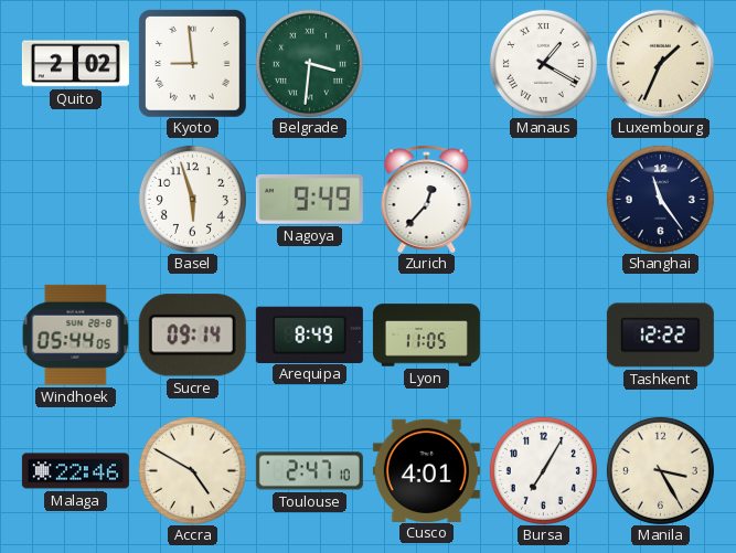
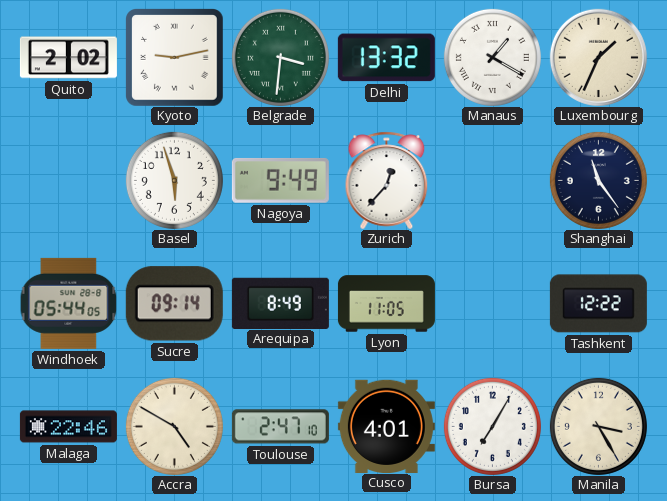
Kyoto: 8:59 -> 9:13 (175, 58)
Delhi: none -> 13:32 (386, 58)
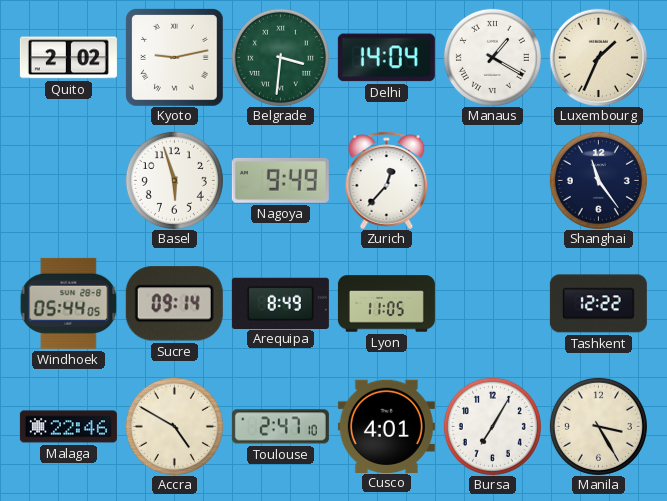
Delhi: 13:32 -> 14:04 (386, 58)
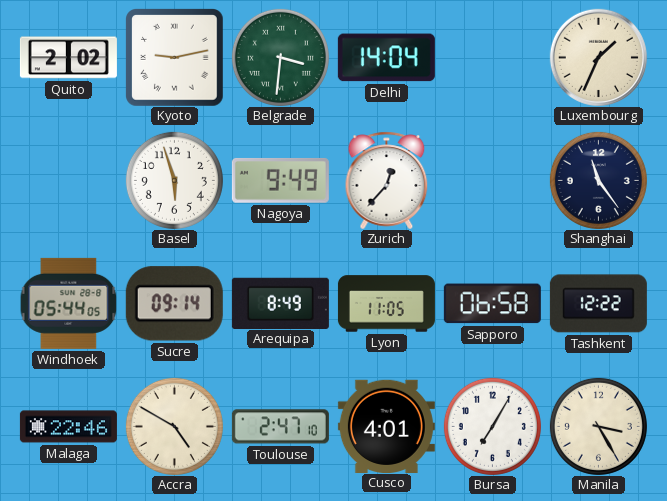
Manaus: 1:20 -> none (492, 57)
Sapporo: none -> 06:58 (492, 304)
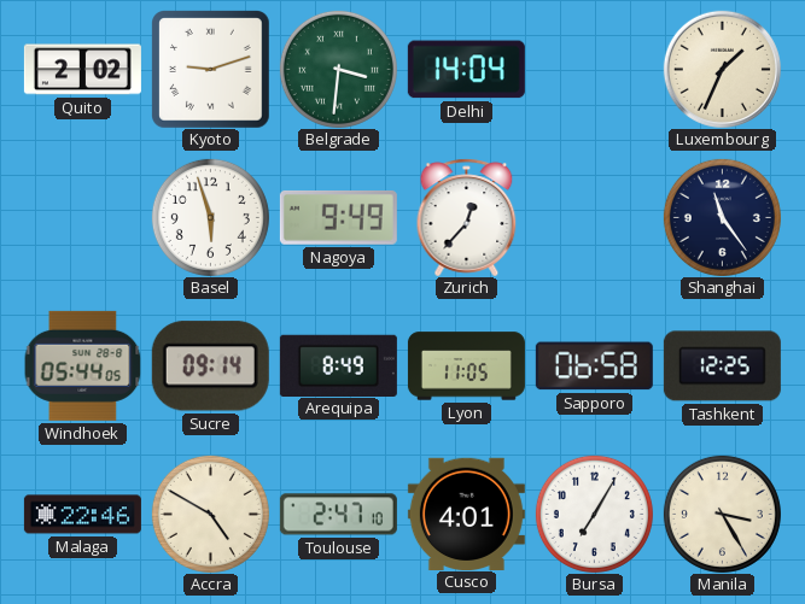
Kyoto: 9:13 -> 9:12 (211, 70)
Tashkent: 12:22 -> 12:25 (722, 366)
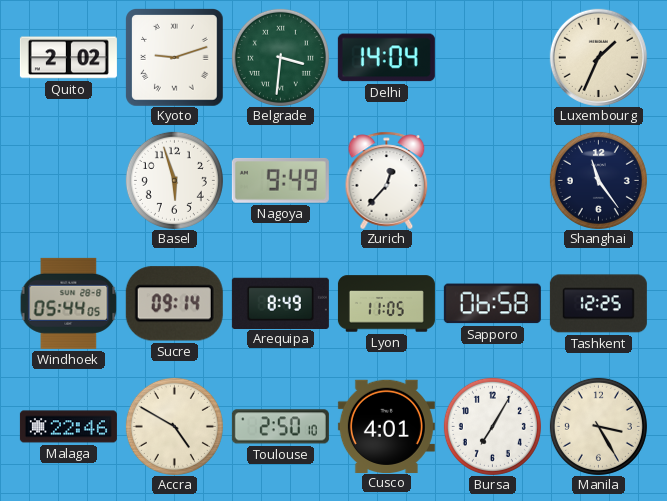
Toulouse: 2:47 -> 2:50 (280, 427)
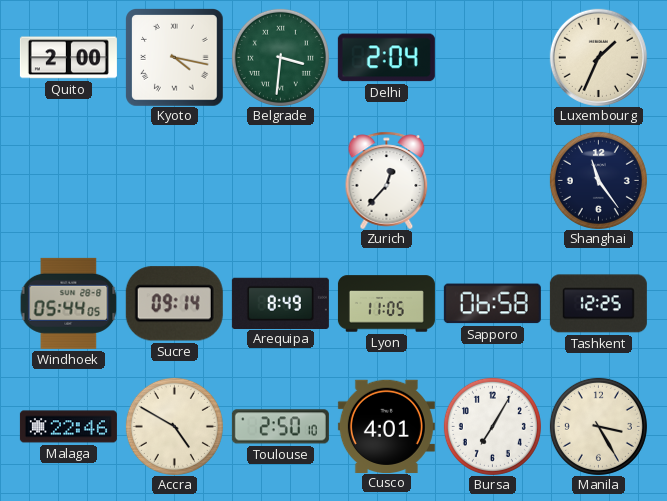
Quito: 2:02 -> 2:00 (68, 58)
Kyoto: 9:12 -> 4:17 (175, 58)
Delhi: 14:04 -> 2:04 (386, 58)
Basel: 5:57 -> none (174, 180)
Nagoya: 9:49 -> none (280, 180)
